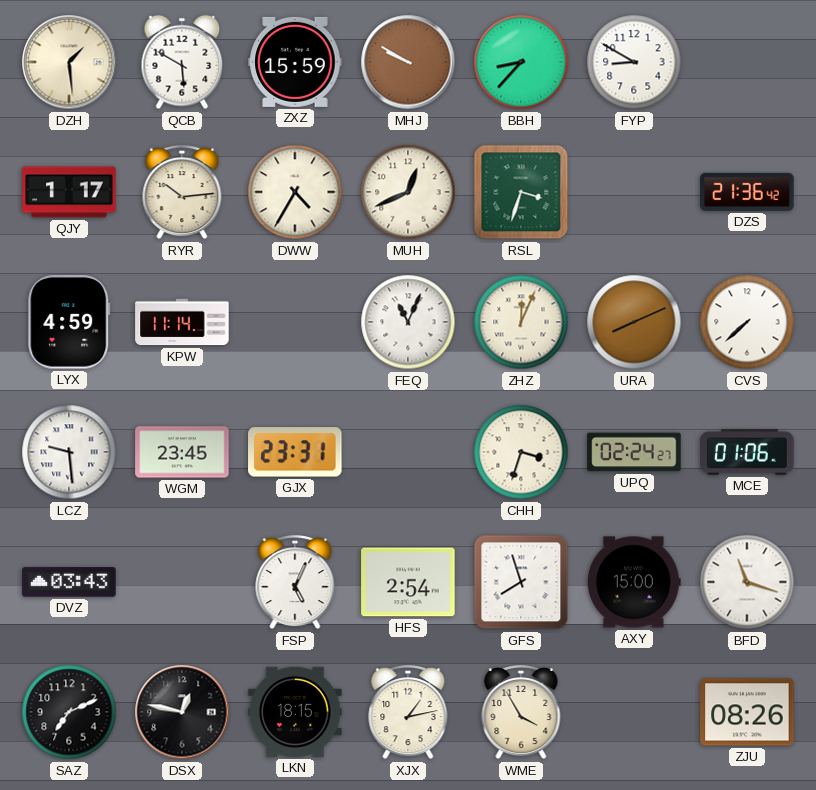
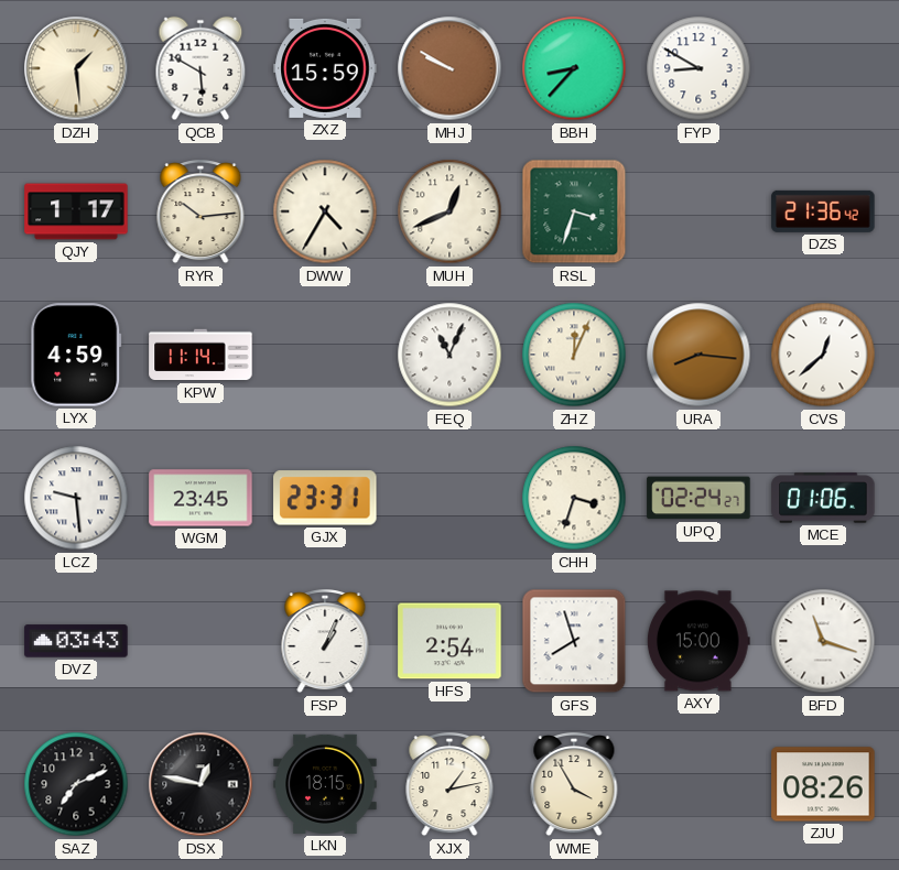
URA: 8:11 -> 8:16 (698, 355)
CVS: 7:38 -> 12:38 (823, 355)
FSP: 5:04 -> 1:04 (325, 642)
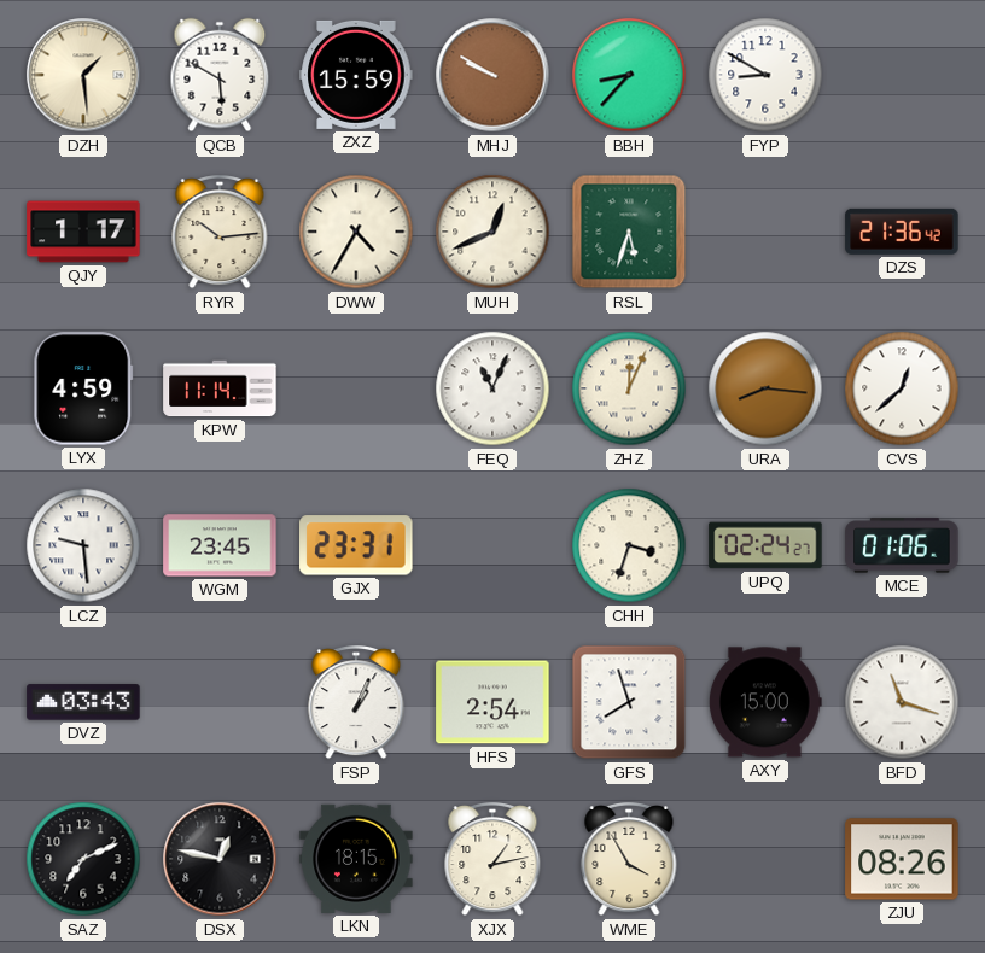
RSL: 3:33 -> 5:33 (629, 232)
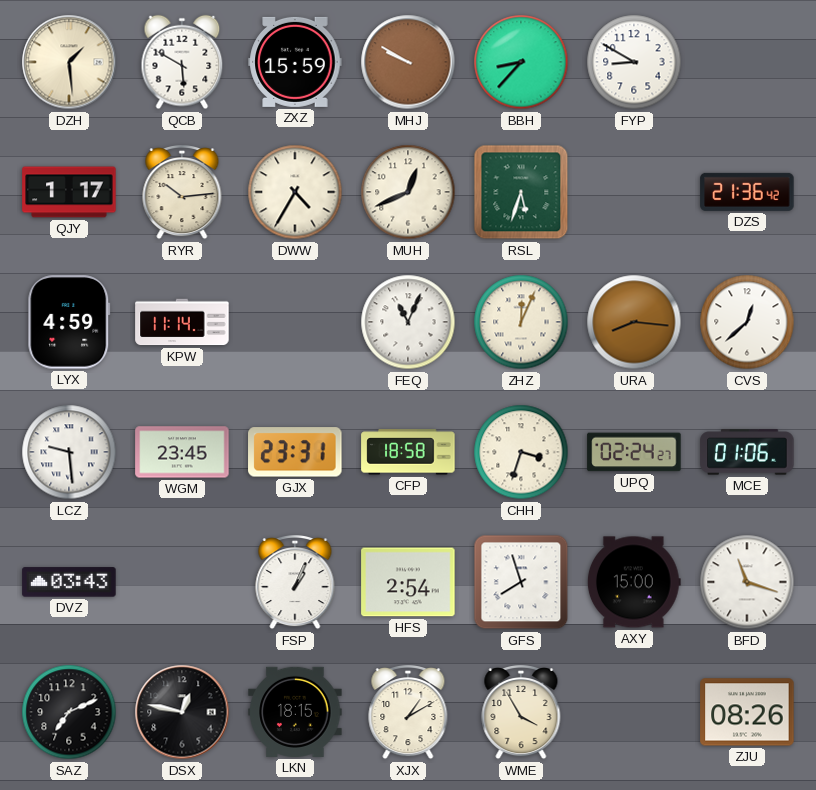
CFP: none -> 18:58 (408, 452)
XJX: 1:13 -> 1:10 (408, 713)
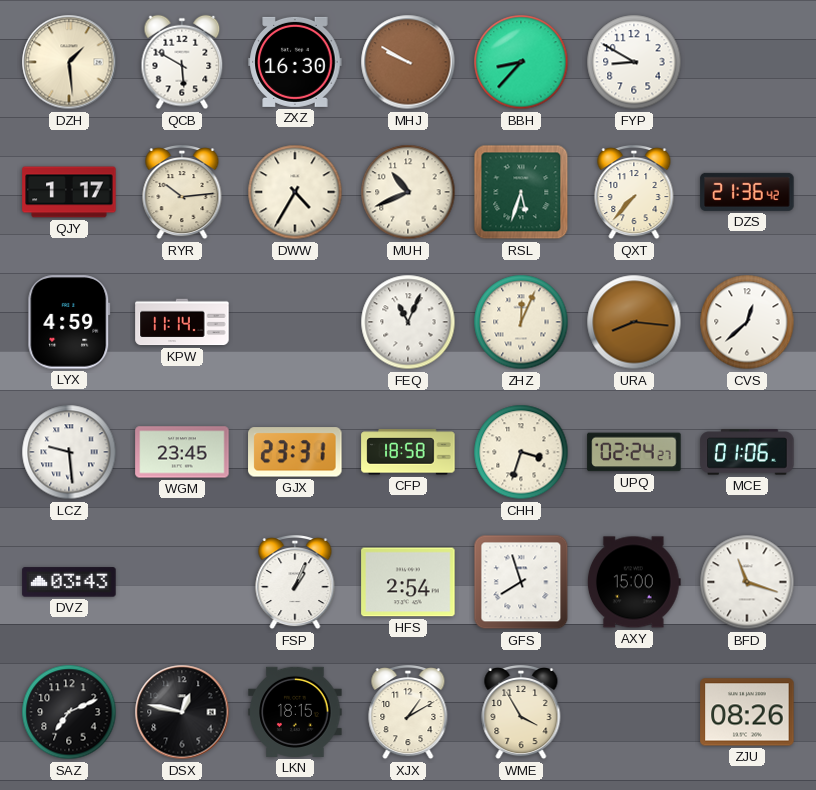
ZXZ: 15:59 -> 16:30 (295, 62)
MUH: 12:41 -> 10:41 (408, 192)
QXT: none -> 7:37 (634, 193)
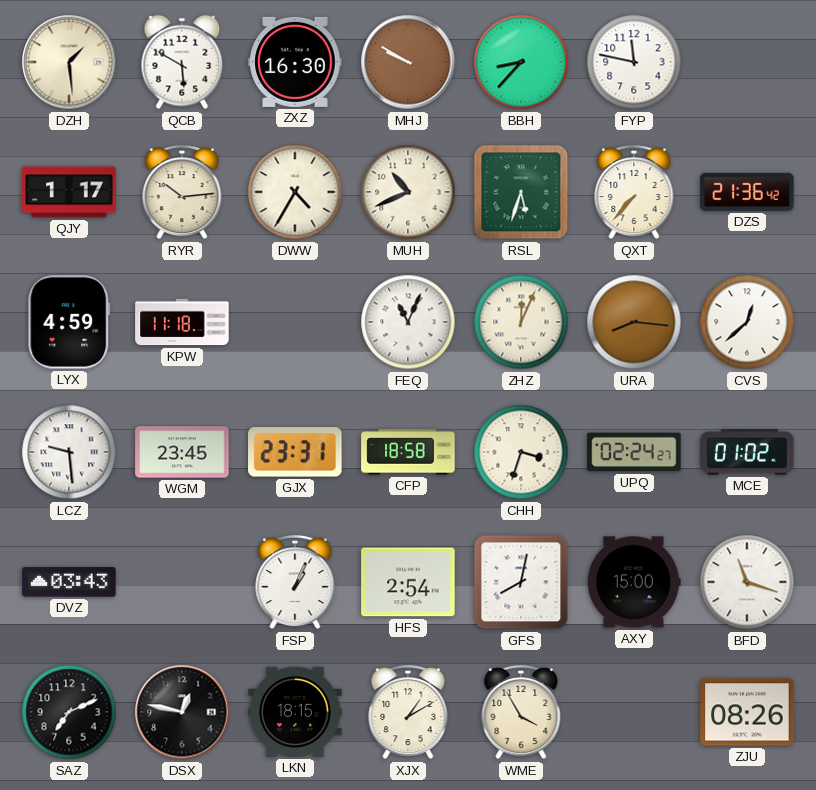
FYP: 8:50 -> 11:47 (634, 62)
KPW: 11:14 -> 11:18 (182, 322)
MCE: 01:06 -> 01:02 (747, 452)
GFS: 7:57 -> 8:02 (521, 582)
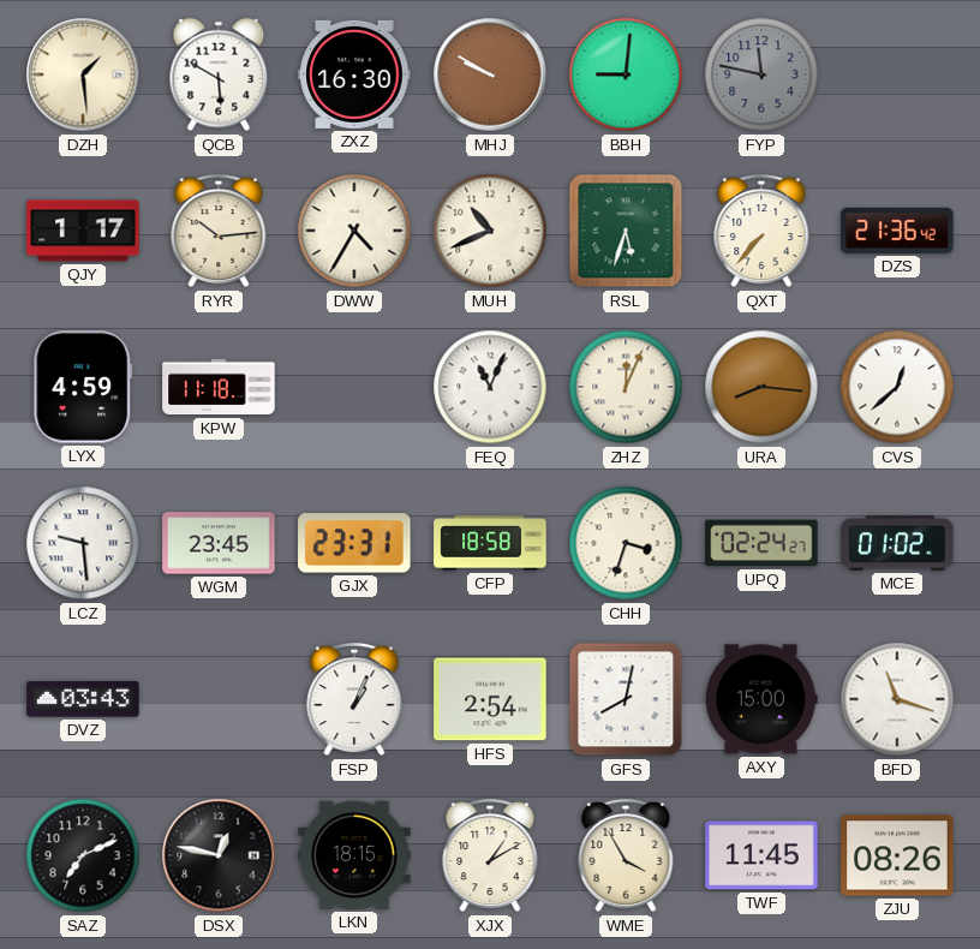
BBH: 8:37 -> 9:01 (626, 74)
FYP dial: white -> grey (761, 74)
TWF: none -> 11:45 (761, 855)
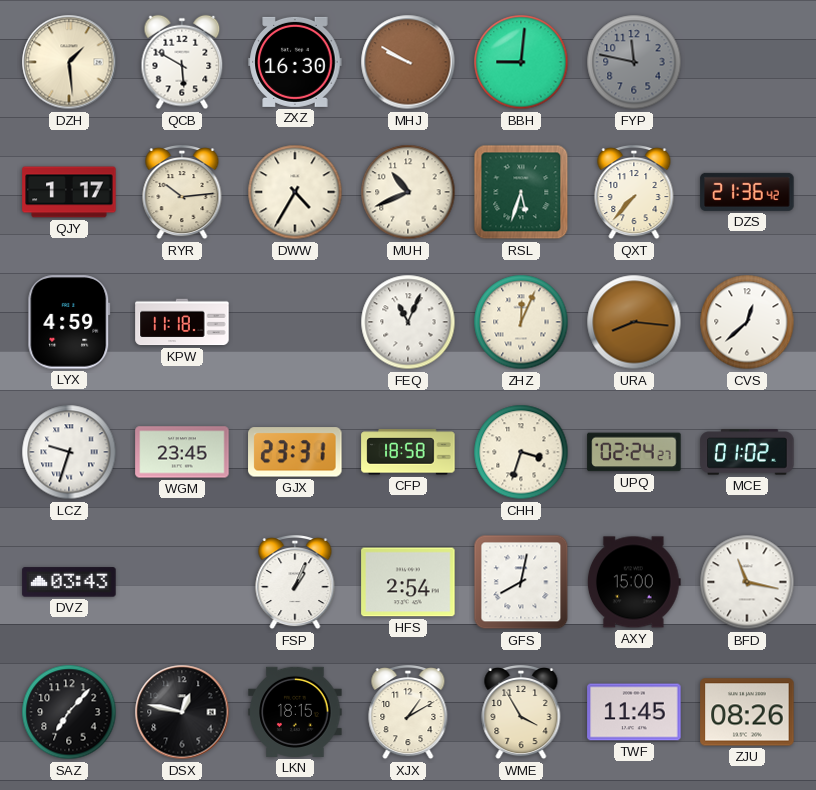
LCZ: 9:29 -> 9:33 (69, 452)
BFD: 11:18 -> 11:17 (747, 582)
SAZ: 7:11 -> 7:07 (69, 712)
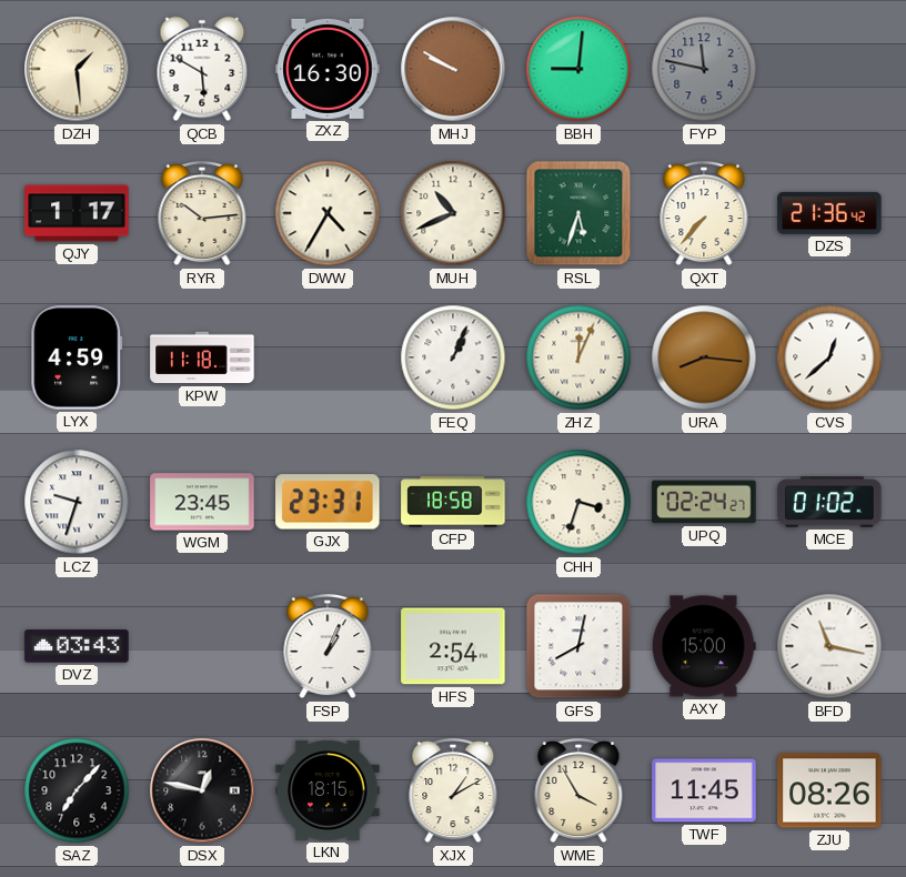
FEQ: 11:04 -> 1:04 (453, 357)
